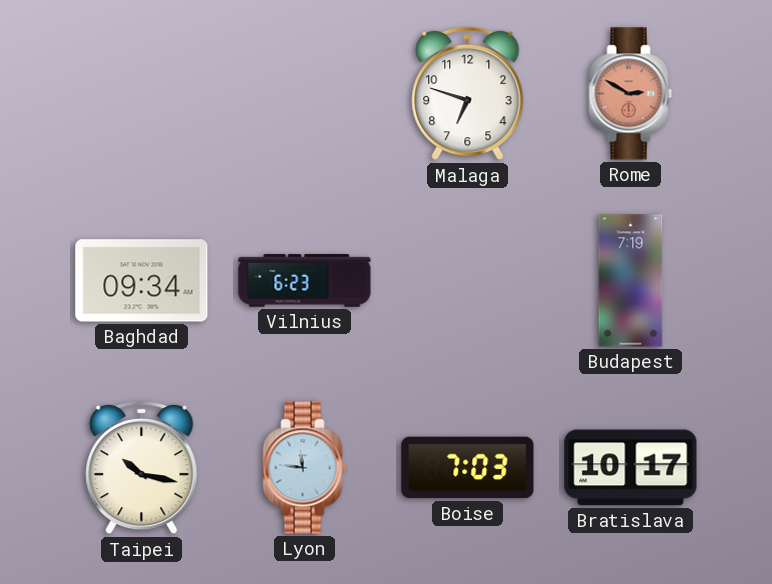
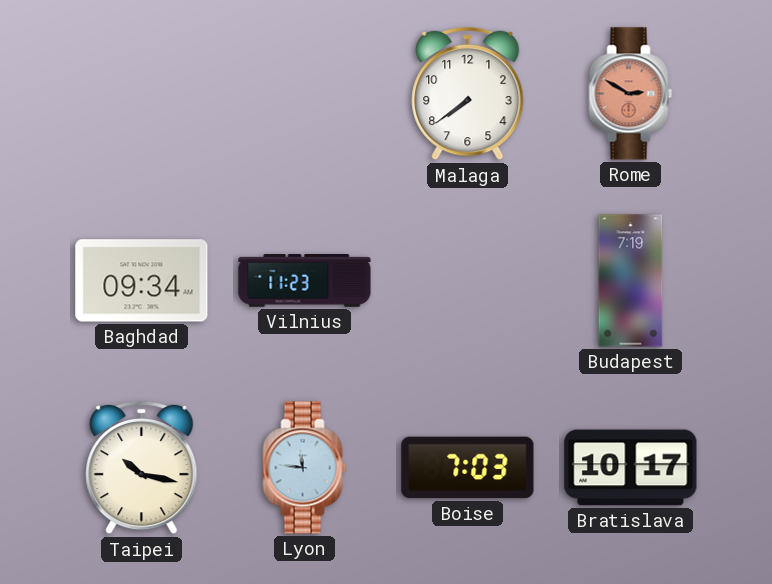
Malaga: 6:48 -> 7:39 (468, 94)
Vilnius: 6:23 -> 11:23 (305, 281)
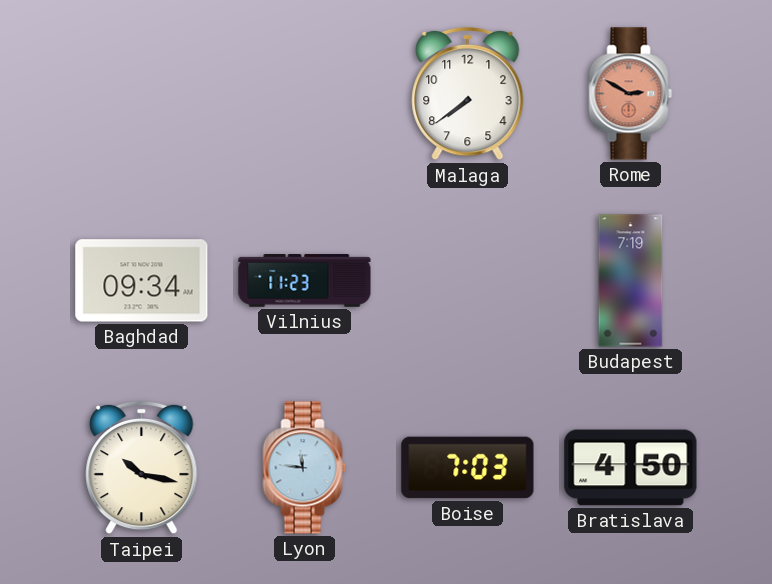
Bratislava: 10:17 -> 4:50 (631, 468)
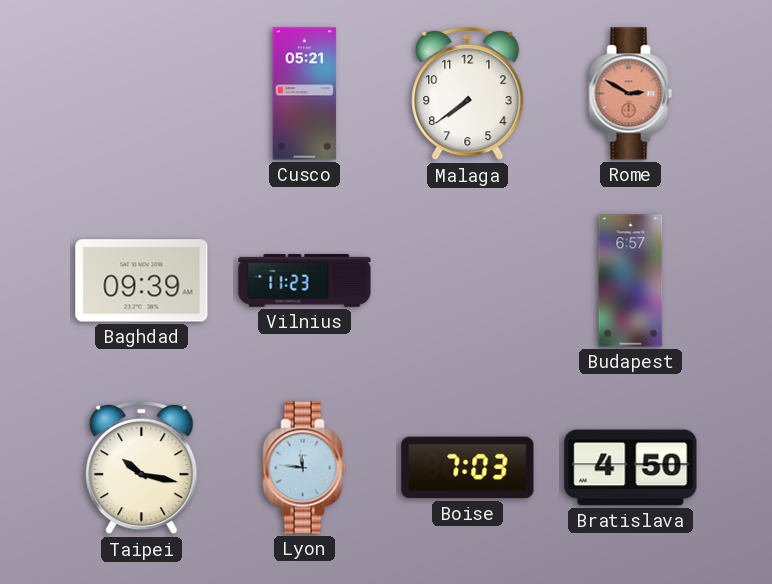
Cusco: none -> 05:21 (305, 94)
Baghdad: 09:34 -> 09:39 (142, 281)
Budapest: 7:19 -> 6:57 (631, 281)
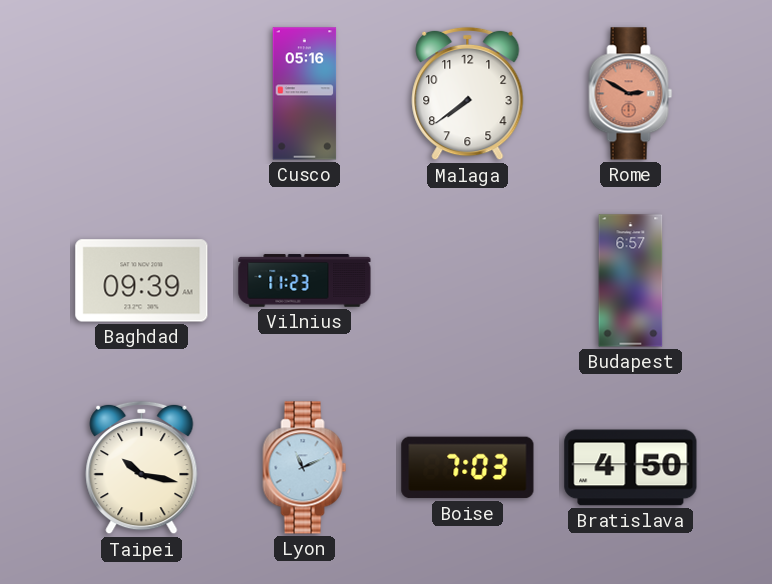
Cusco: 05:21 -> 05:16 (305, 94)
Lyon: 11:46 -> 11:11 (305, 468)
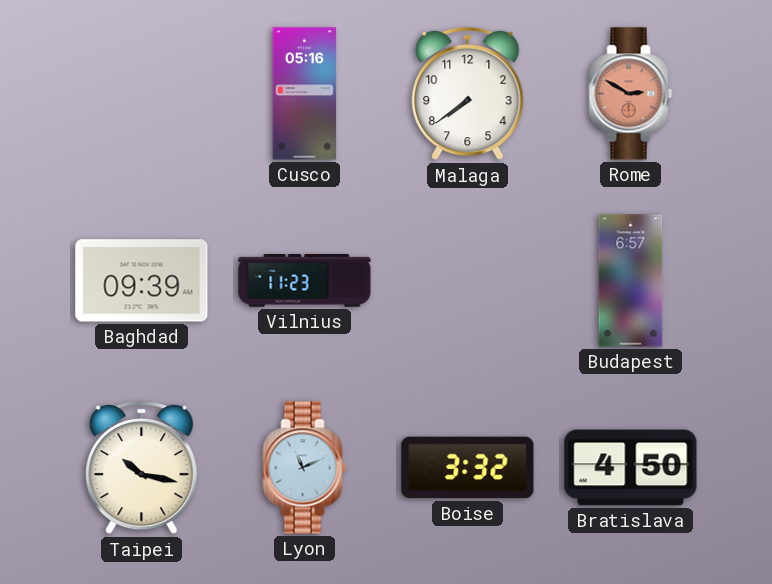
Boise: 7:03 -> 3:32 (468, 468)
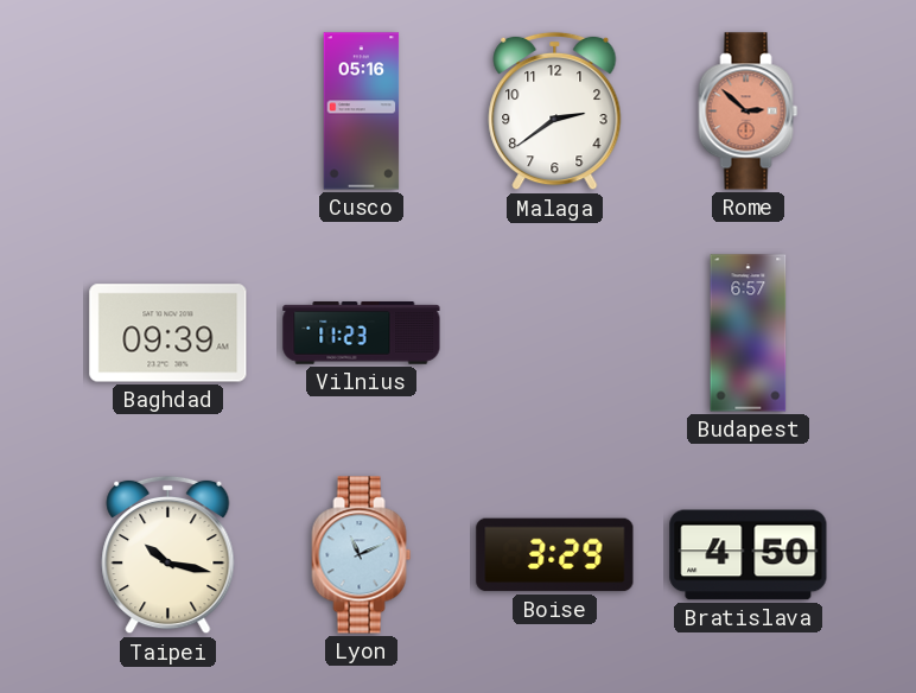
Malaga: 7:39 -> 2:39 (555, 112)
Rome: 2:50 -> 2:52 (749, 112)
Boise: 3:32 -> 3:29 (555, 555)
